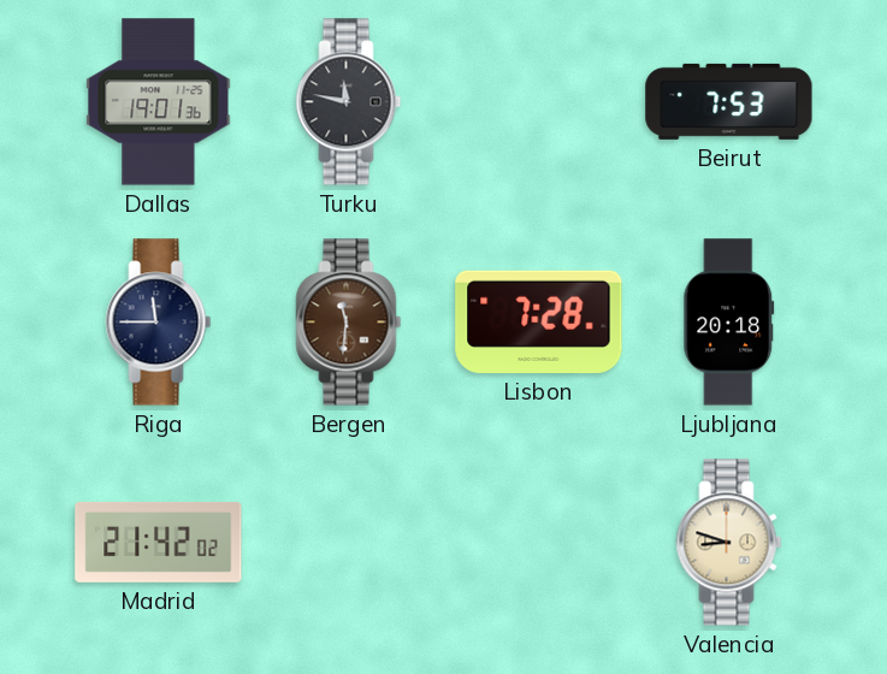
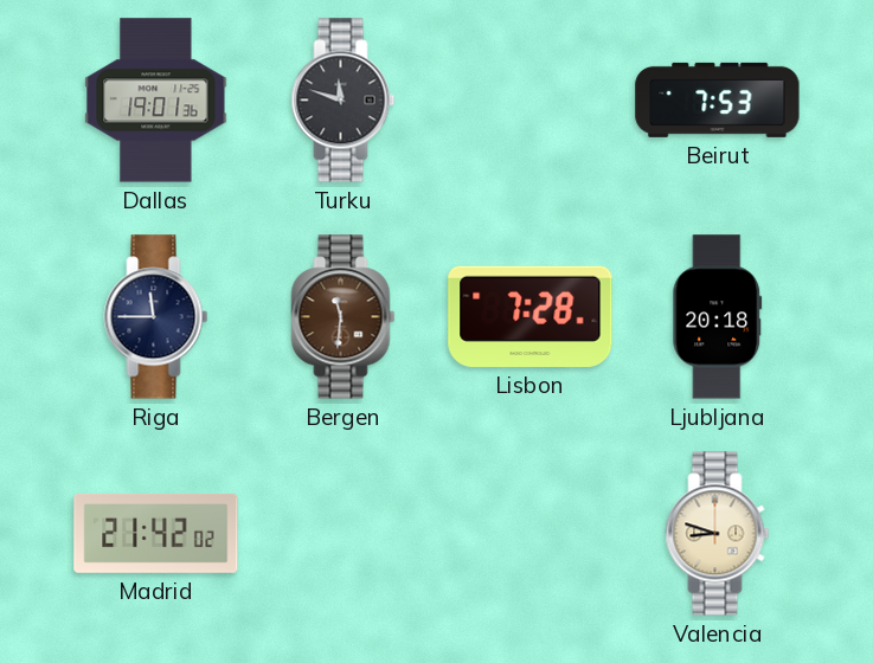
Turku: 11:47 -> 11:48 (344, 101)
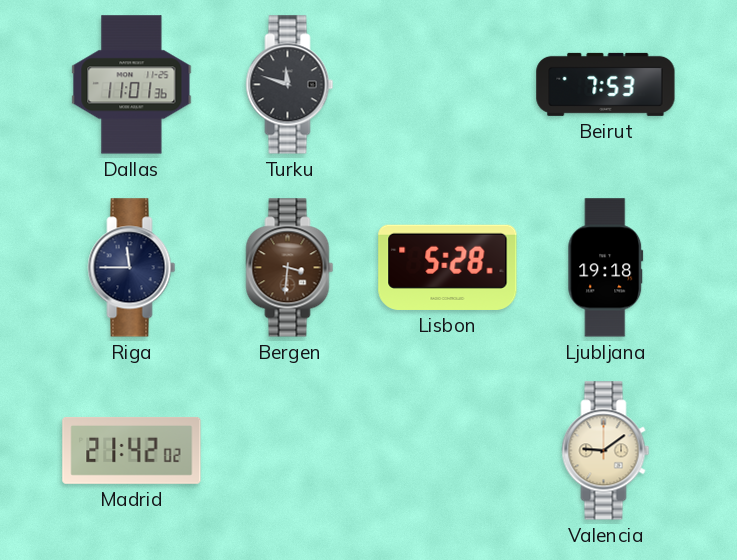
Dallas: 19:01 -> 11:01 (132, 85)
Bergen: 11:31 -> 3:31 (290, 268)
Lisbon: 7:28 -> 5:28 (448, 267)
Ljubljana: 20:18 -> 19:18 (606, 268)
Valencia: 8:48 -> 9:09 (606, 451)
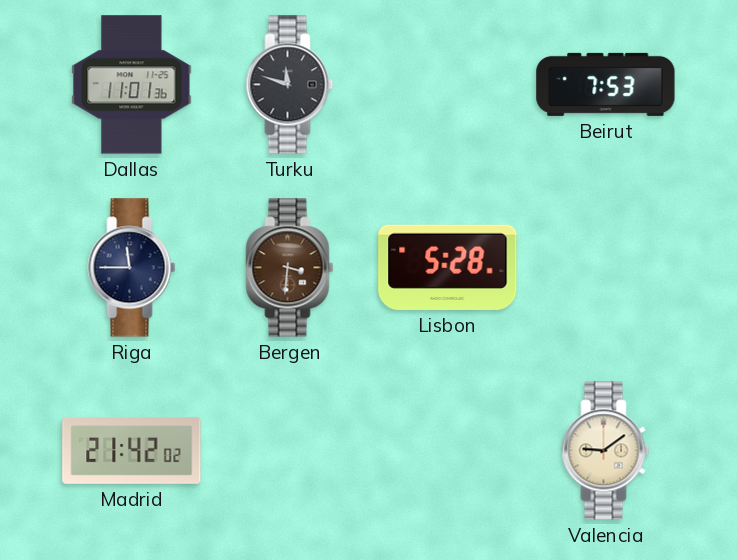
Ljubljana: 19:18 -> none (606, 268)
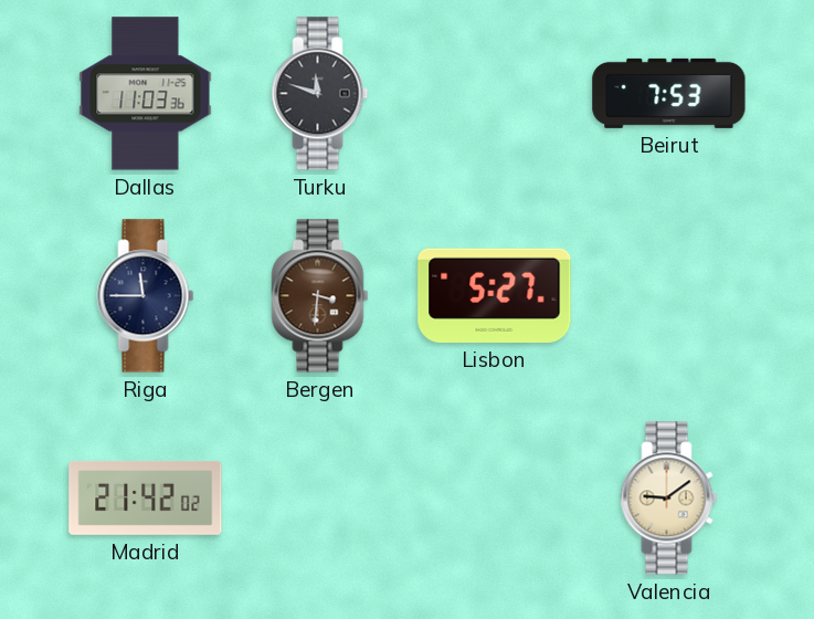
Dallas: 11:01 -> 11:03 (146, 94)
Lisbon: 5:28 -> 5:27 (495, 295)
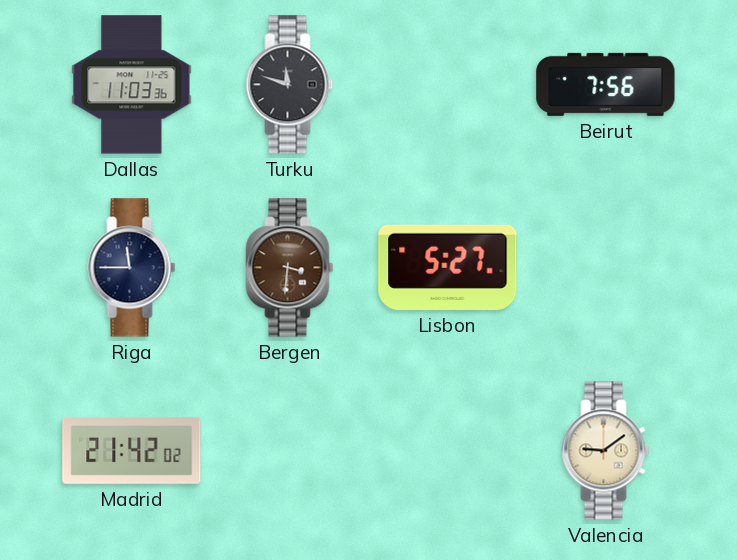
Beirut: 7:53 -> 7:56 (606, 84)
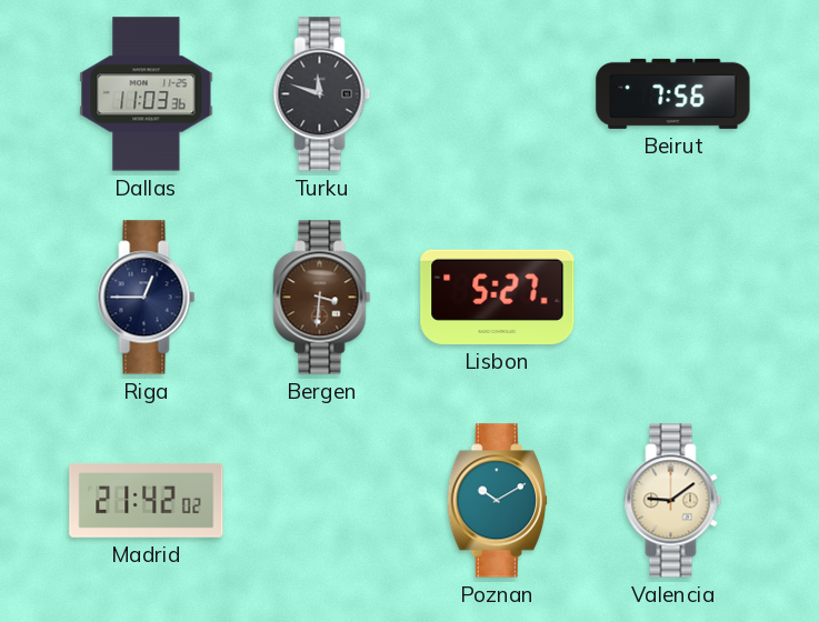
Riga: 11:45 -> 12:45 (147, 298)
Poznan: none -> 10:10 (497, 501)
